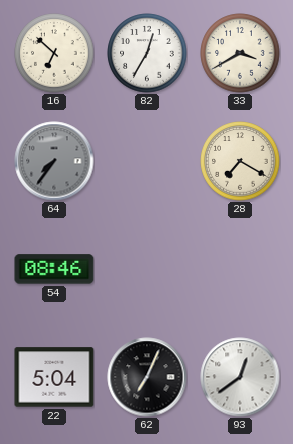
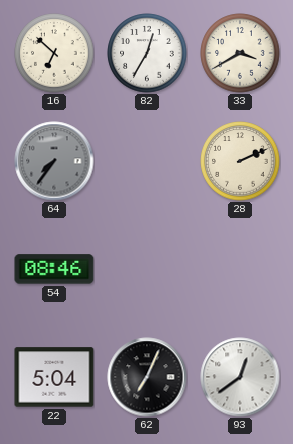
28: 7:20 -> 2:11 (240, 161)
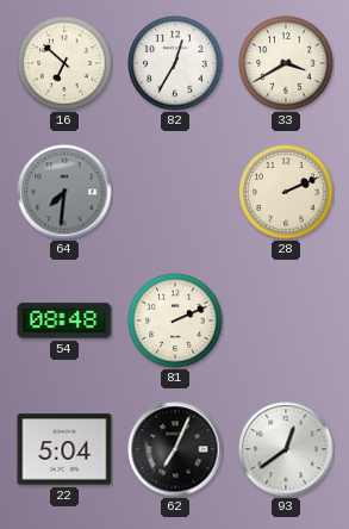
64: 7:36 -> 7:31 (64, 192)
54: 08:46 -> 08:48 (64, 320)
81: none -> 2:11 (175, 320)
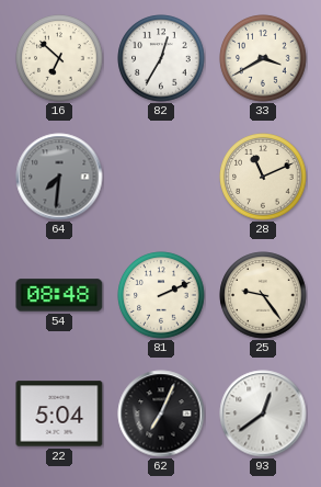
28: 2:11 -> 11:11 (263, 177)
25: none -> 9:24 (263, 295)
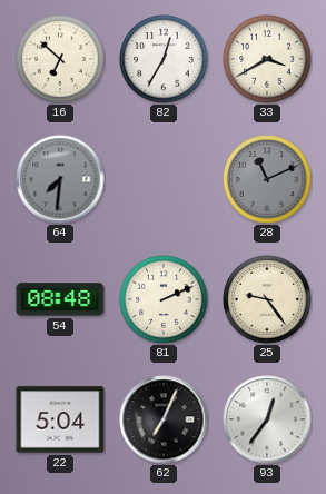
28 dial: cream -> grey (267, 179)
93: 12:39 -> 12:36 (267, 419)
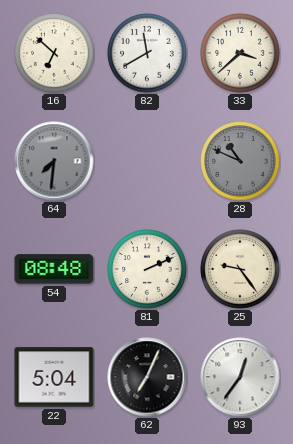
82: 12:35 -> 11:40 (147, 53)
33: 3:40 -> 3:38 (240, 53)
28: 11:11 -> 10:49 (240, 161)
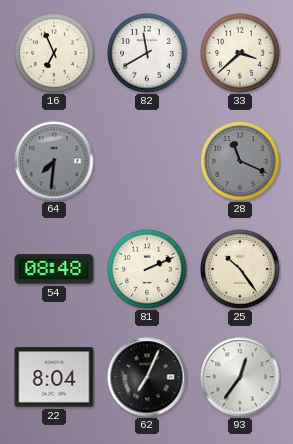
16: 6:52 -> 6:56 (54, 53)
28: 10:49 -> 11:19 (240, 161)
25: 9:24 -> 10:24 (240, 269)
22: 5:04 -> 8:04 (54, 377)
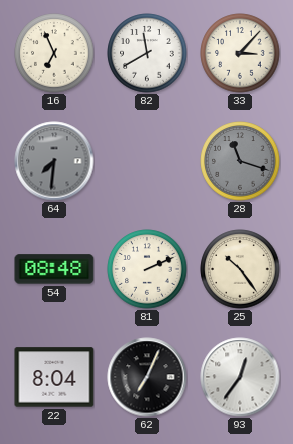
33: 3:38 -> 3:07 (240, 53)
28: 11:19 -> 11:18 (240, 161)
